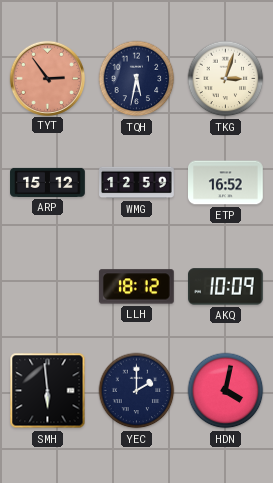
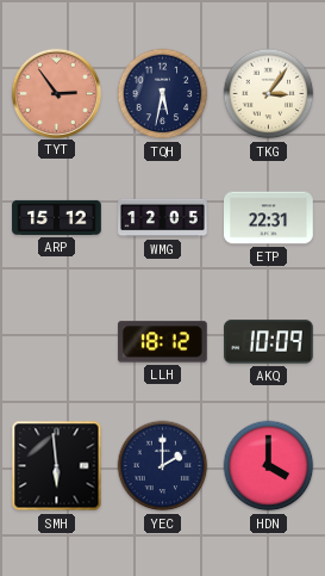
TKG: 3:03 -> 3:06 (269, 94)
WMG: 12:59 -> 12:05 (163, 218)
ETP: 16:52 -> 22:31 (269, 218)
HDN: 4:02 -> 4:00 (269, 466)
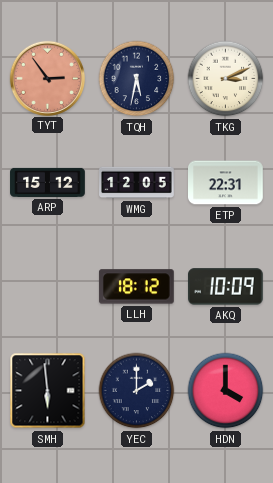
TKG: 3:06 -> 3:11 (226, 79)
